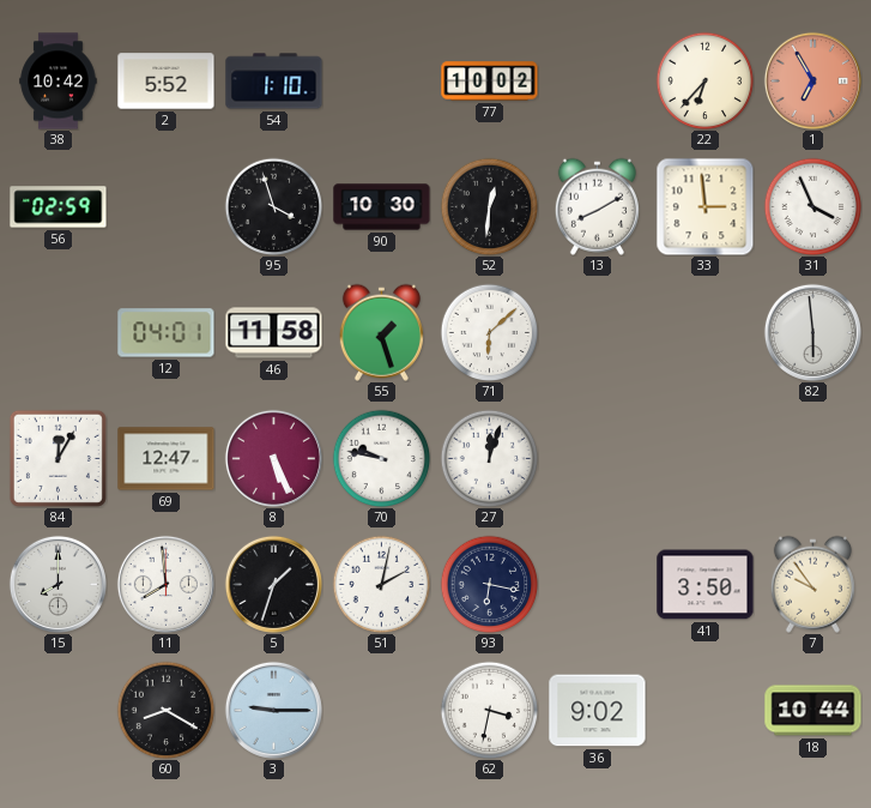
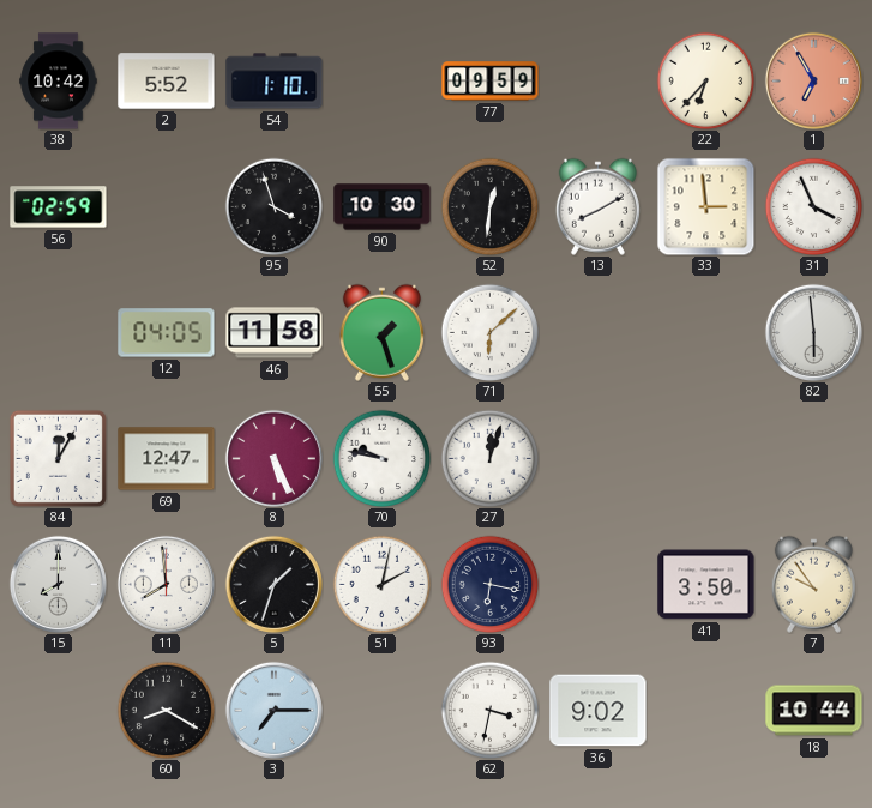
77: 10:02 -> 09:59 (491, 82)
12: 04:01 -> 04:05 (167, 333)
3: 9:15 -> 7:15 (273, 710)
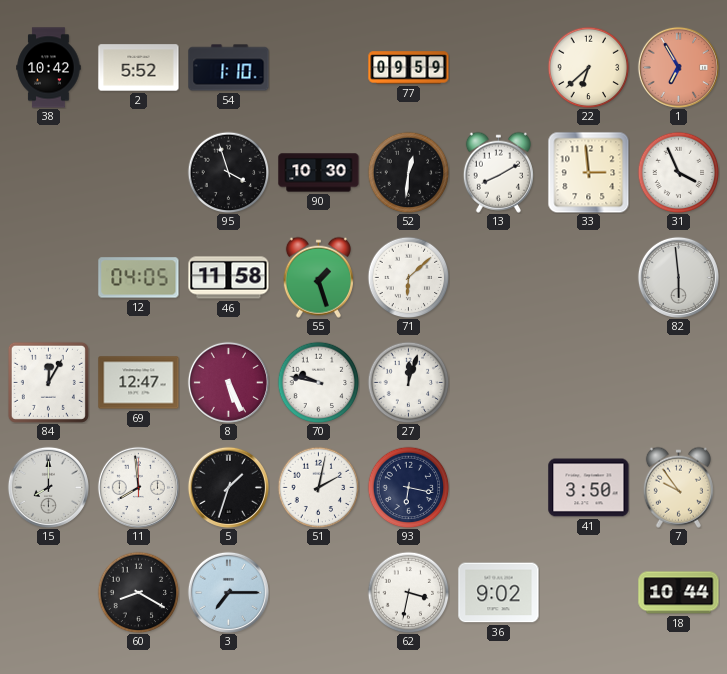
22: 6:37 -> 6:38 (588, 67)
56: 02:59 -> none (59, 207)
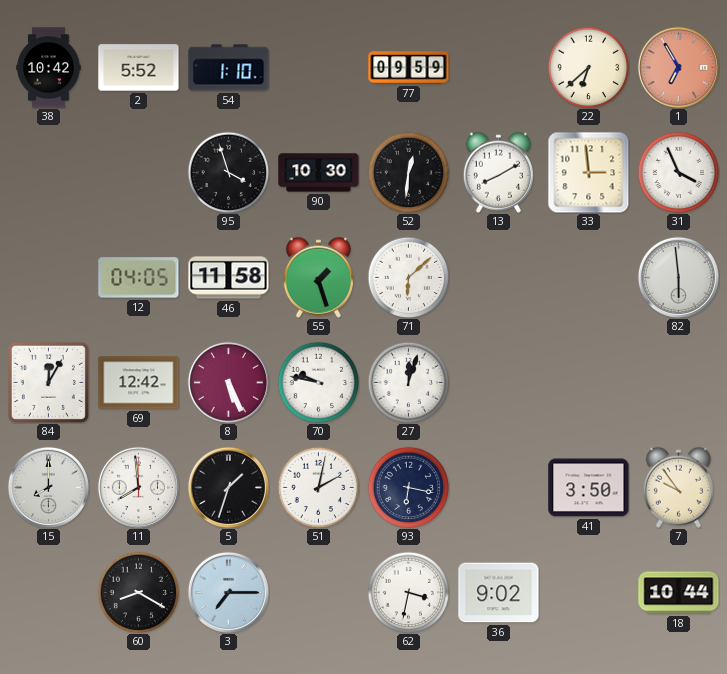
69: 12:47 -> 12:42 (139, 383)
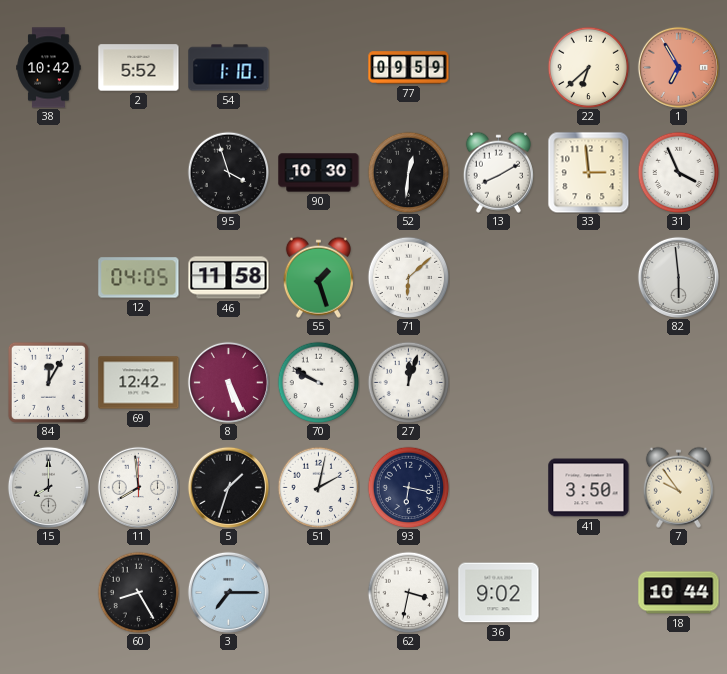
70: 9:47 -> 9:50 (318, 382)
60: 8:20 -> 8:25 (138, 592)
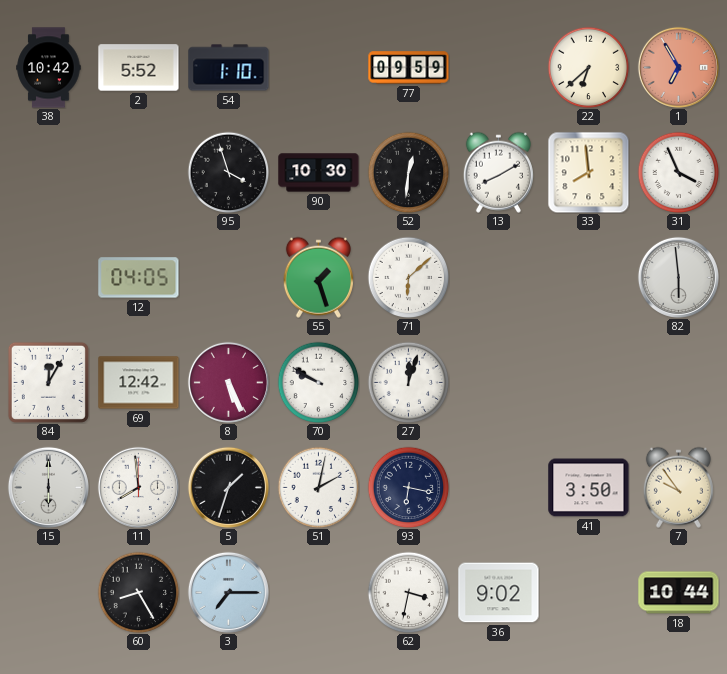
33: 2:59 -> 7:59 (588, 172)
46: 11:58 -> none (229, 278)
15: 8:00 -> 6:00 (48, 487)
